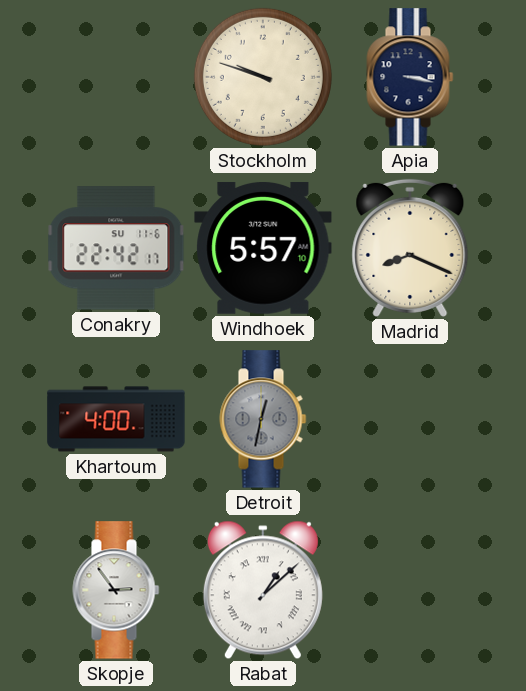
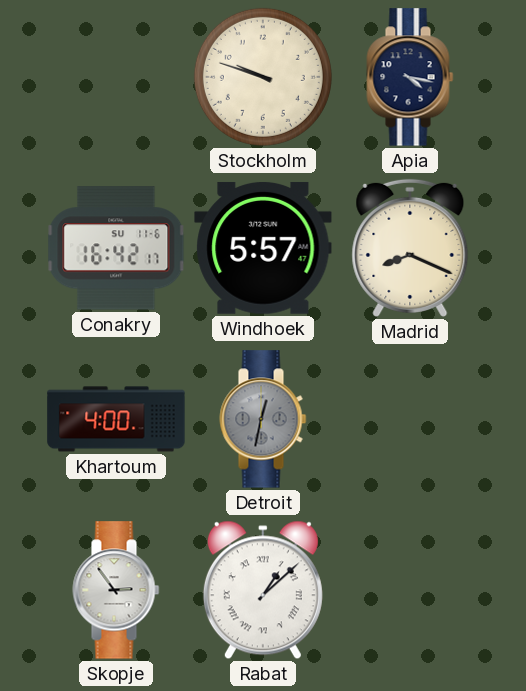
Apia: 3:17 -> 4:17 (410, 77)
Conakry: 22:42 -> 16:42 (116, 248)
Windhoek: 5:57:10 -> 5:57 (263, 248)
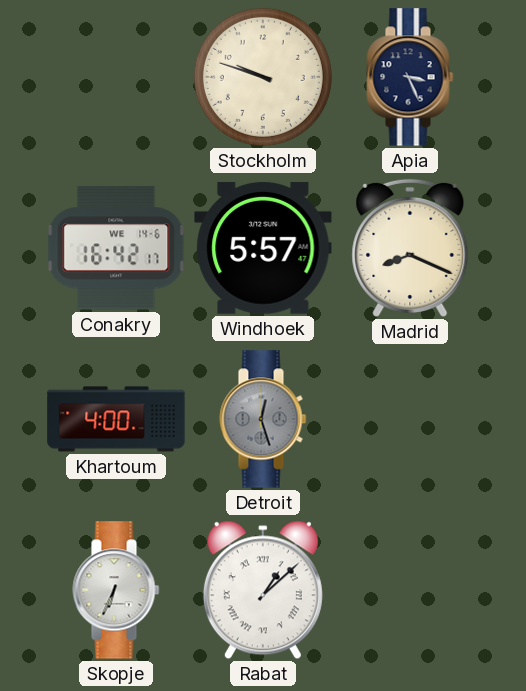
Apia: 4:17 -> 3:26 (410, 77)
Conakry date: SU 11-6 -> WE 14-6 (116, 248)
Detroit: 12:32 -> 12:27 (263, 419)
Skopje: 2:54 -> 6:34 (116, 590)
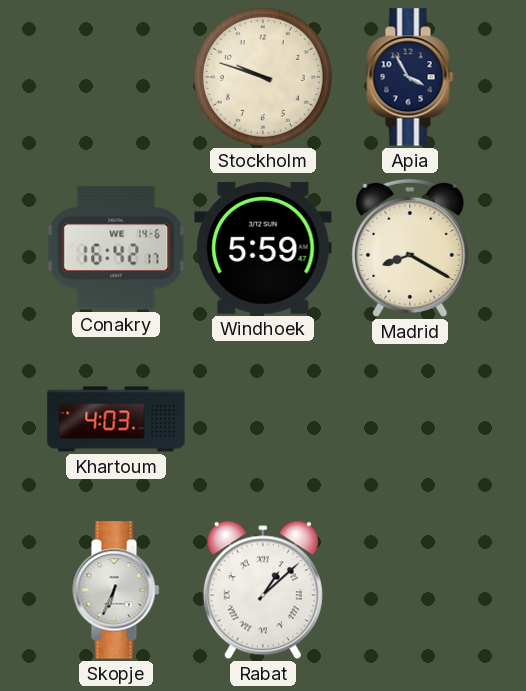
Apia: 3:26 -> 3:55 (410, 77)
Windhoek: 5:57 -> 5:59 (263, 248)
Madrid: 8:19 -> 8:20 (410, 248)
Khartoum: 4:00 -> 4:03 (116, 419)
Detroit: 12:27 -> none (263, 419)
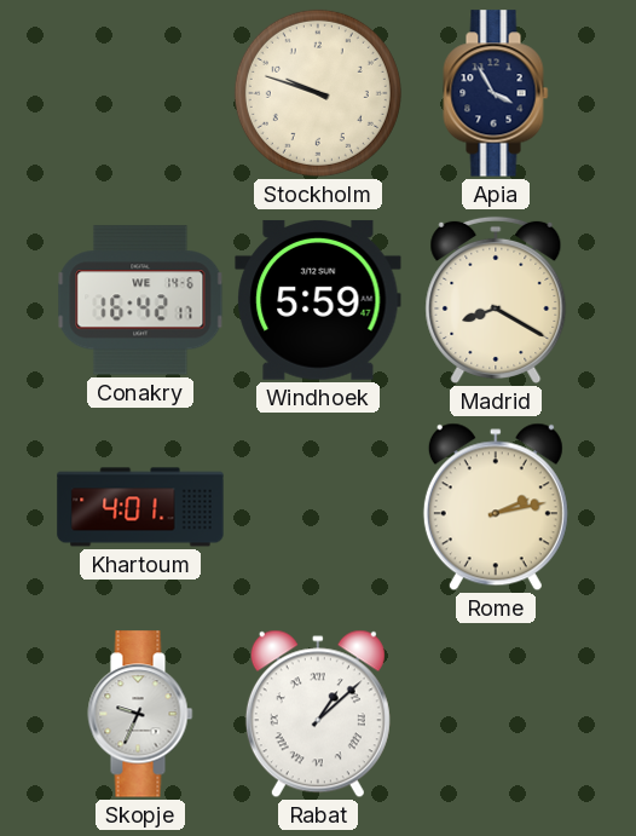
Khartoum: 4:03 -> 4:01 (140, 507)
Rome: none -> 2:13 (496, 507)
Skopje: 6:34 -> 9:34 (140, 714)
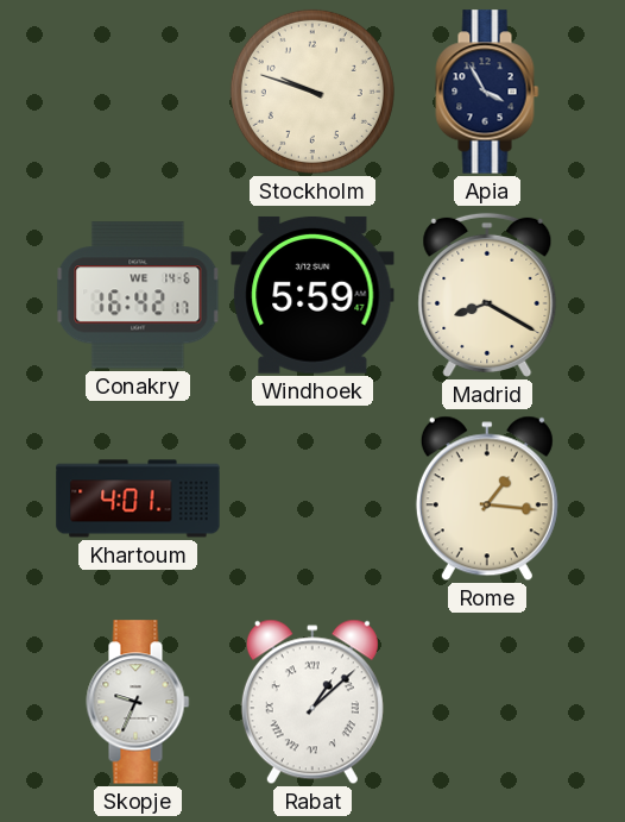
Rome: 2:13 -> 1:16 (487, 498)
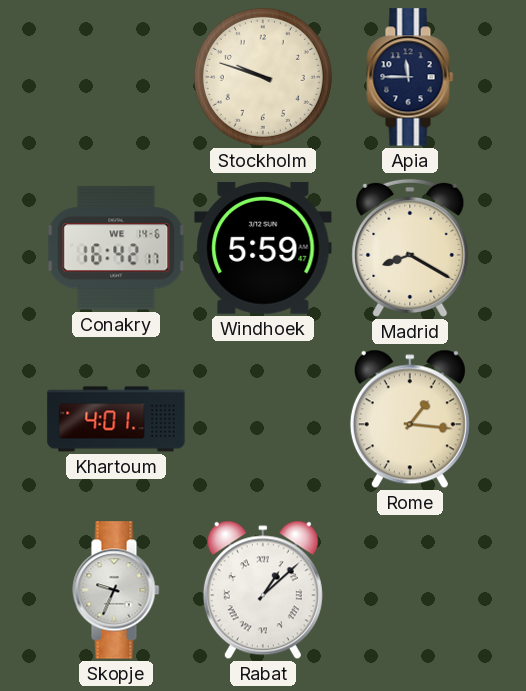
Apia: 3:55 -> 11:45 (410, 77)
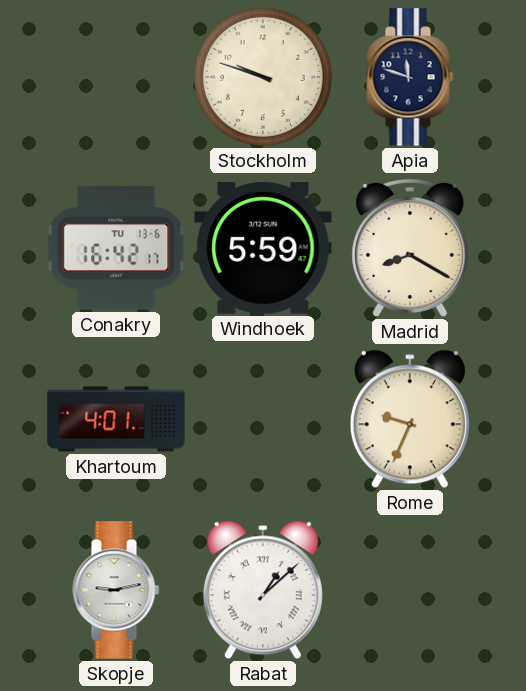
Apia: 11:45 -> 11:48 (410, 77)
Conakry date: WE 14-6 -> TU 13-6 (116, 248)
Rome: 1:16 -> 9:34 (410, 419)
Skopje: 9:34 -> 9:13 (116, 590)
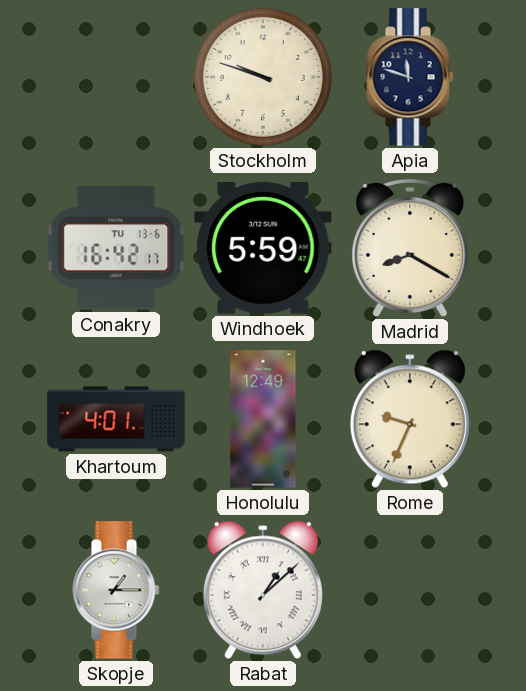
Honolulu: none -> 12:49 (263, 419)
Skopje: 9:13 -> 1:15 (116, 590)
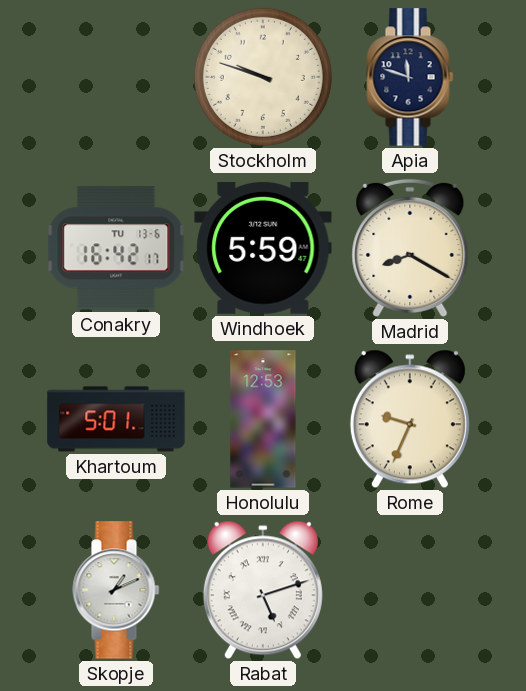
Khartoum: 4:01 -> 5:01 (116, 419)
Honolulu: 12:49 -> 12:53 (263, 419)
Skopje: 1:15 -> 1:11 (116, 590)
Rabat: 1:08 -> 5:12 (263, 590)
